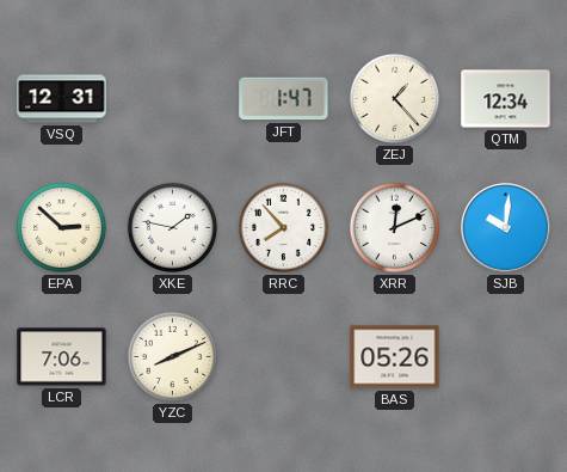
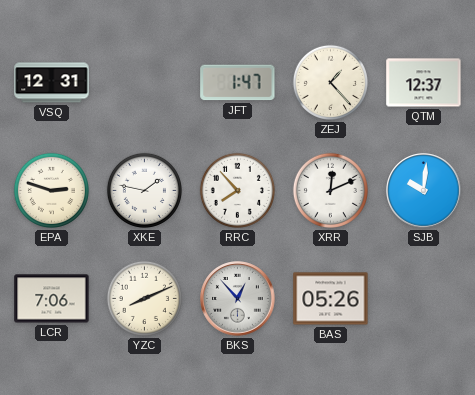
QTM: 12:34 -> 12:37 (424, 83)
EPA: 2:52 -> 2:48 (51, 190)
BKS: none -> 12:53 (238, 299)
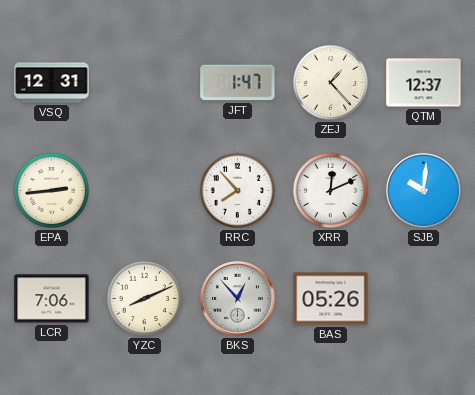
EPA: 2:48 -> 2:44 (51, 190)
XKE: 1:47 -> none (144, 190)
